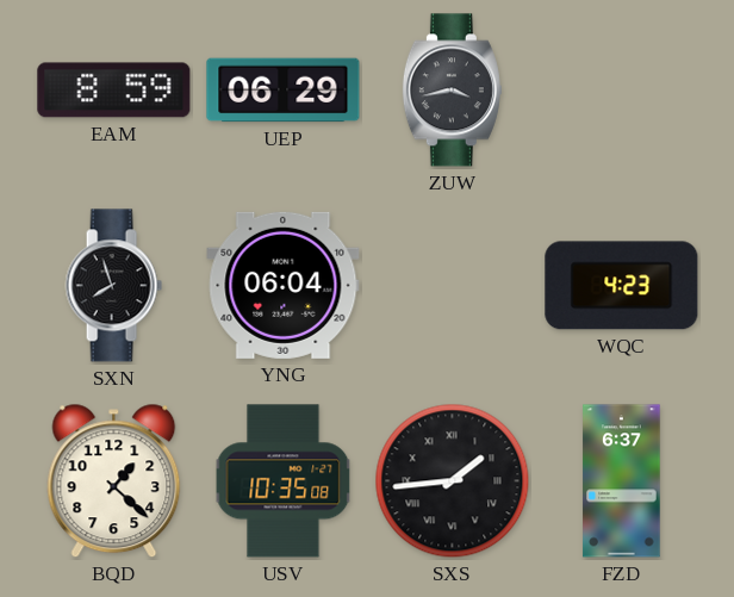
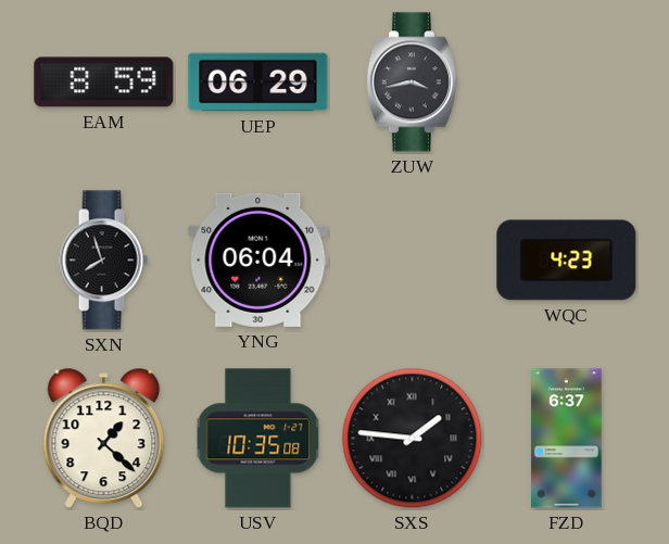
SXS: 1:44 -> 1:46 (413, 439)
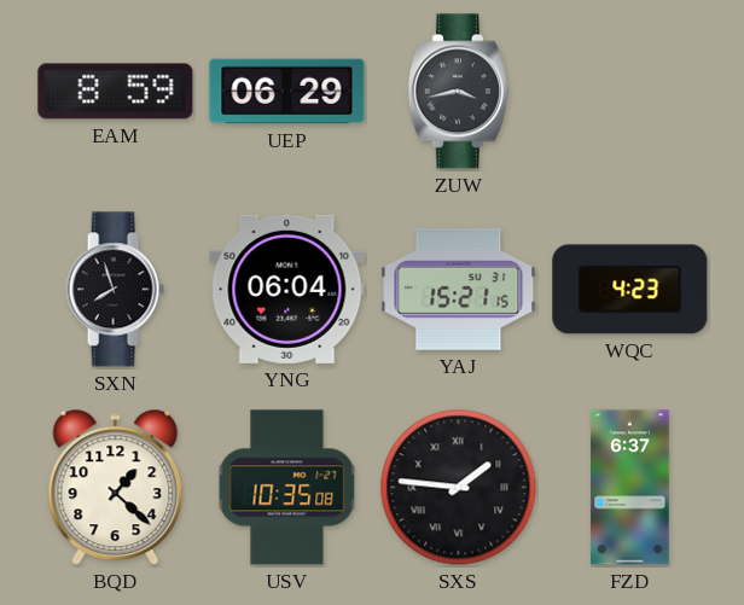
YAJ: none -> 15:21 (459, 289)
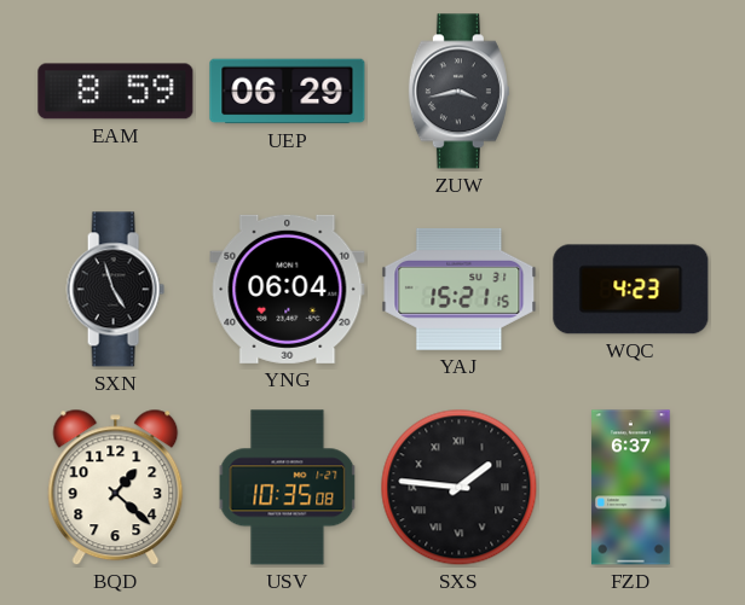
SXN: 7:57 -> 4:57 (115, 290)
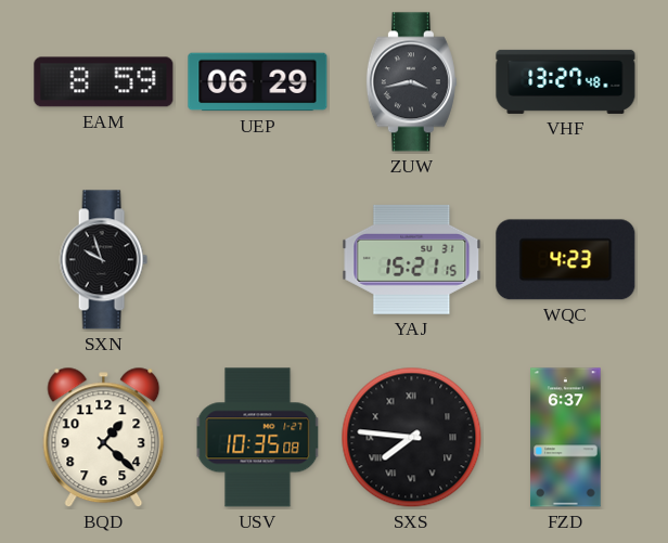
VHF: none -> 13:27 (566, 81)
SXN: 4:57 -> 9:57 (103, 260)
YNG: 06:04 -> none (288, 289)
SXS: 1:46 -> 7:46 (412, 438)
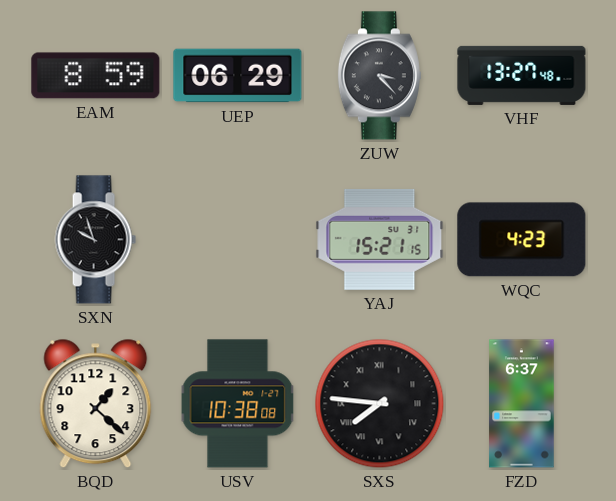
ZUW: 3:43 -> 3:23 (379, 76)
USV: 10:35 -> 10:38 (238, 404)
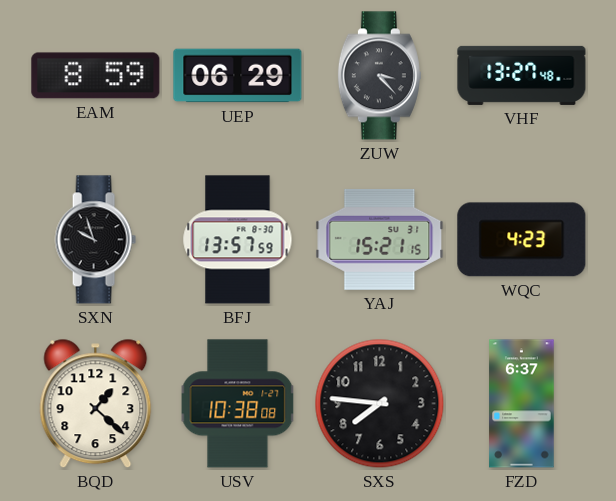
BFJ: none -> 13:57 (238, 240)
SXS numerals: Roman -> Arabic (380, 404)
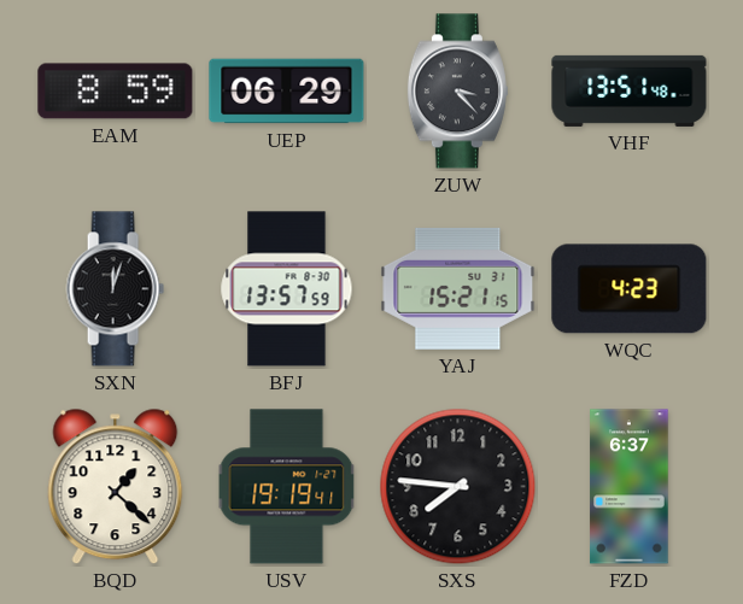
VHF: 13:27 -> 13:51 (630, 90)
SXN: 9:57 -> 12:03 (115, 289)
USV: 10:38 -> 19:19 (287, 487)
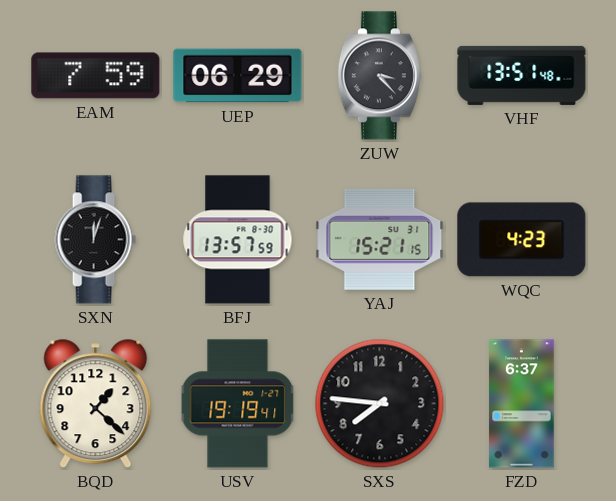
EAM: 8:59 -> 7:59 (96, 76)
